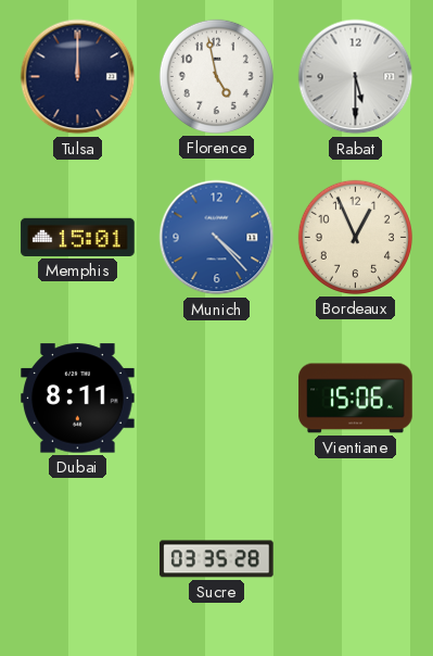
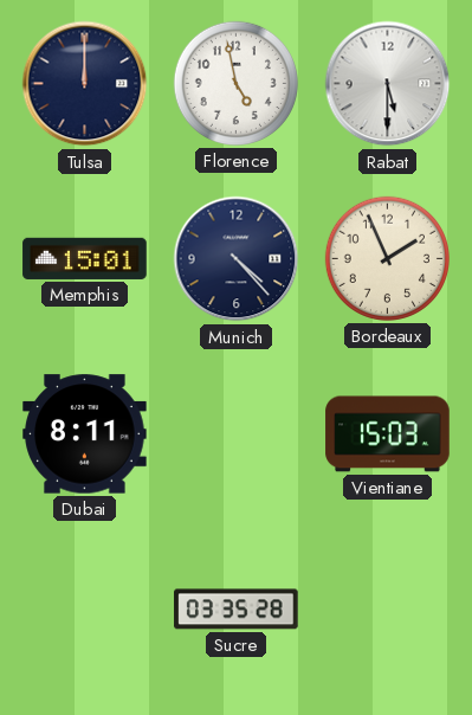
Munich dial: blue -> navy (237, 259)
Bordeaux: 12:56 -> 1:56 (387, 258)
Vientiane: 15:06 -> 15:03 (388, 434)
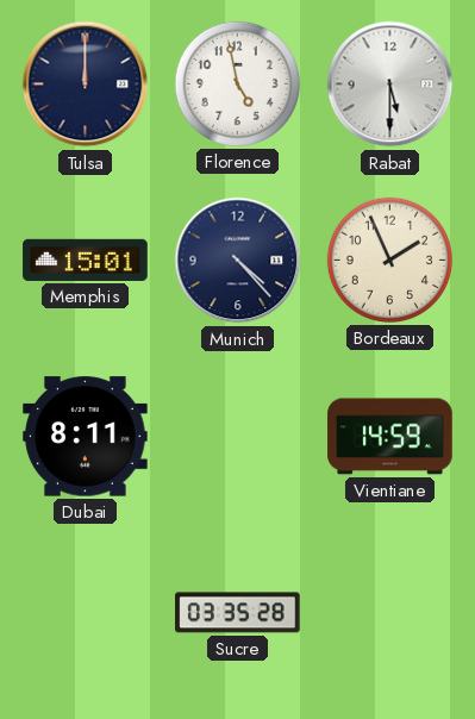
Vientiane: 15:03 -> 14:59 (390, 437)
